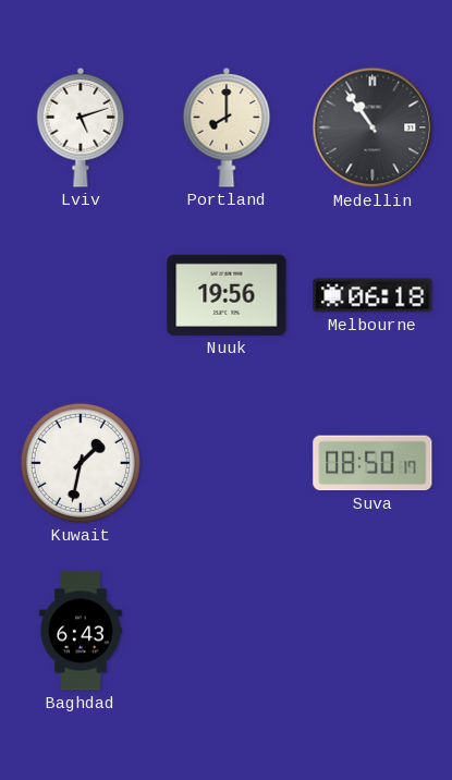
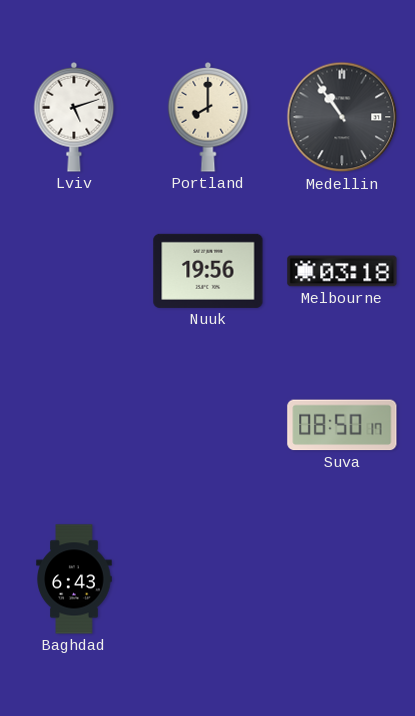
Melbourne: 06:18 -> 03:18 (342, 271)
Kuwait: 1:32 -> none (81, 463)
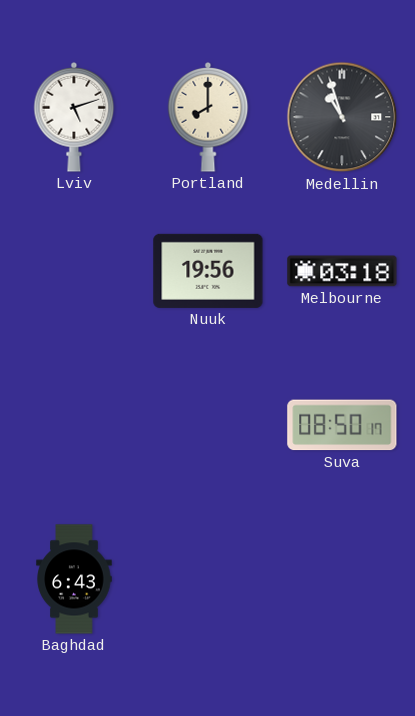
Medellin: 10:54 -> 10:57 (342, 117)
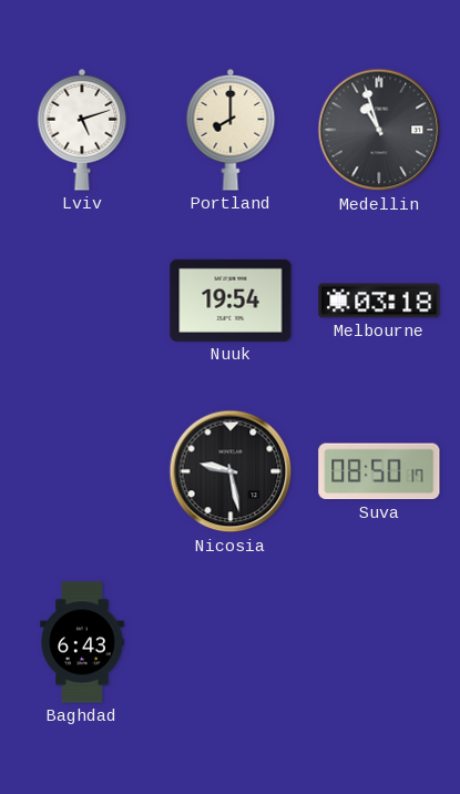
Nuuk: 19:56 -> 19:54 (231, 301)
Nicosia: none -> 9:28 (231, 471)
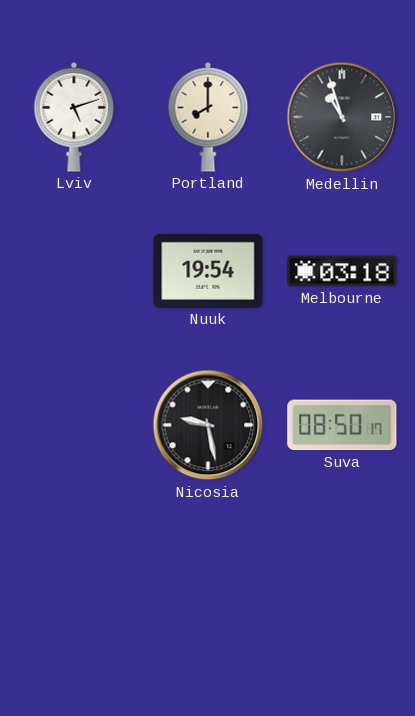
Baghdad: 6:43 -> none (82, 642)
